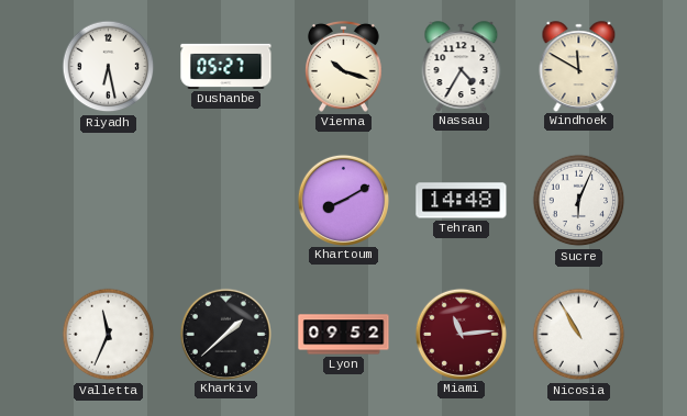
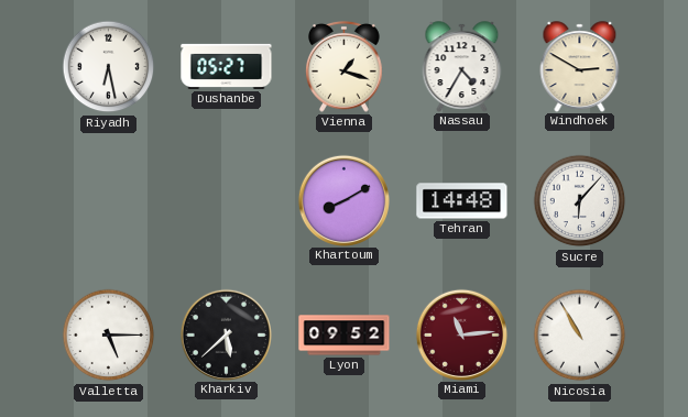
Vienna: 10:18 -> 1:18 (345, 66)
Windhoek: 11:50 -> 2:50 (580, 66)
Sucre: 6:04 -> 6:07 (580, 201)
Valletta: 11:34 -> 5:15 (109, 336)
Kharkiv: 1:38 -> 5:38 (226, 334)
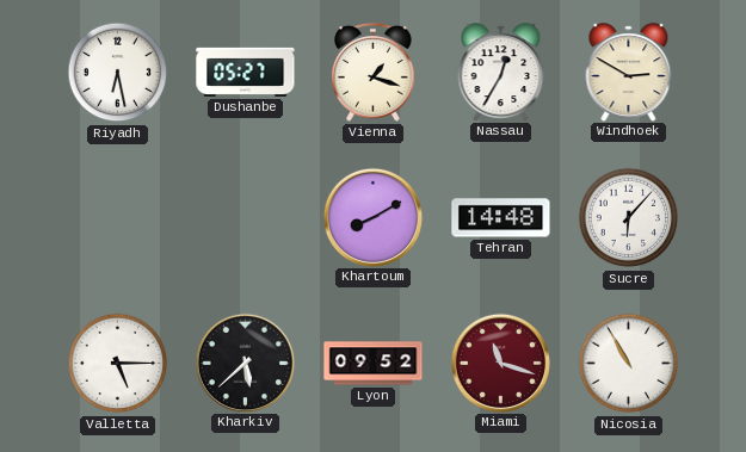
Nassau: 4:35 -> 12:35 (501, 72)
Miami: 11:14 -> 11:18 (500, 363)
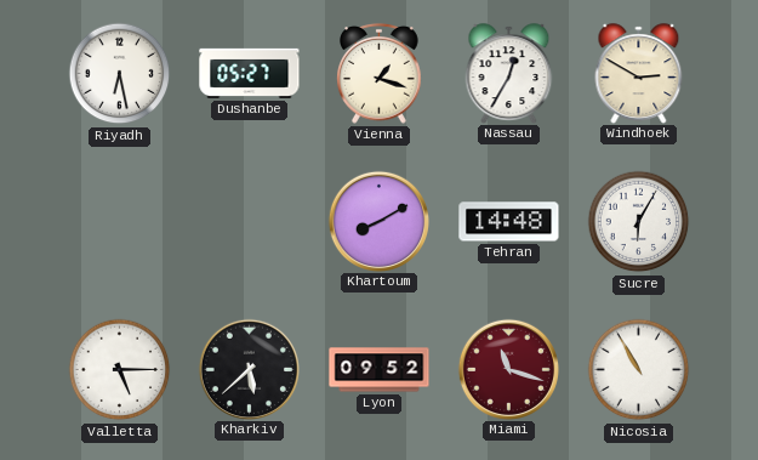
Sucre: 6:07 -> 6:05 (639, 222)
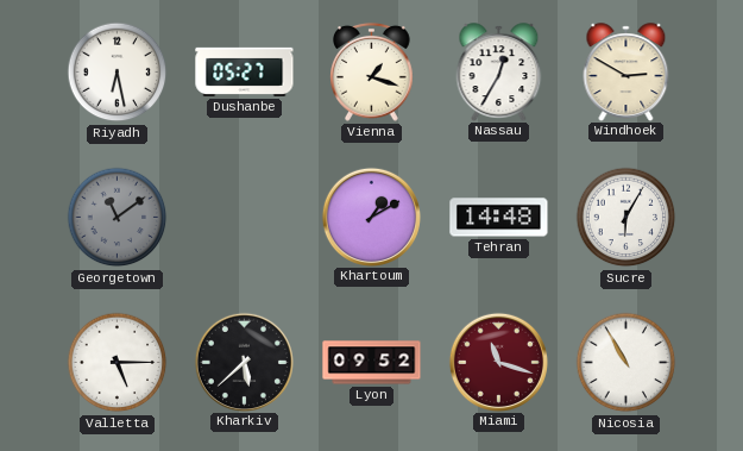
Georgetown: none -> 11:09 (118, 218)
Khartoum: 8:10 -> 1:10 (371, 217)
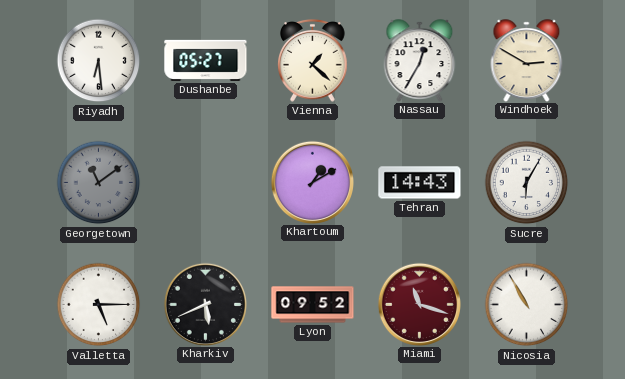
Riyadh: 6:28 -> 6:29 (99, 61)
Vienna: 1:18 -> 1:22 (313, 60)
Tehran: 14:48 -> 14:43 (420, 183)
Kharkiv: 5:38 -> 5:41 (205, 304)
